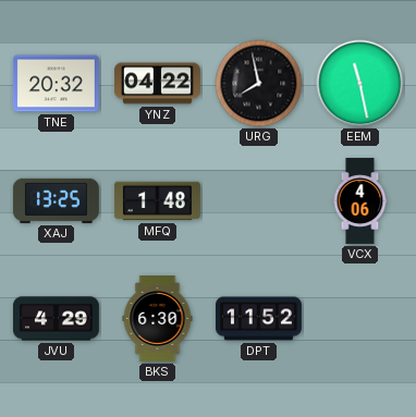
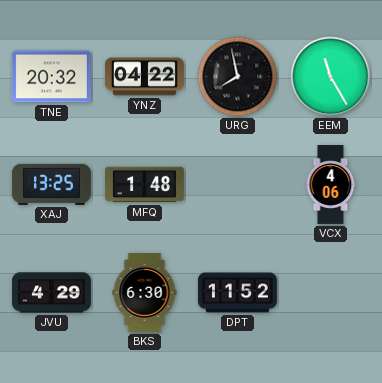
EEM: 11:28 -> 11:25 (331, 77)
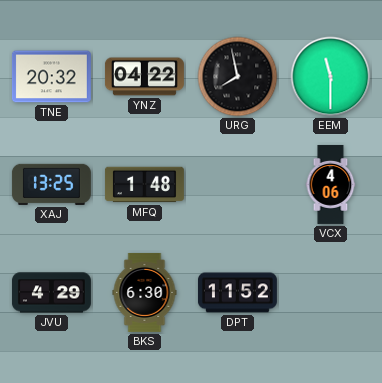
EEM: 11:25 -> 11:30 (331, 77)
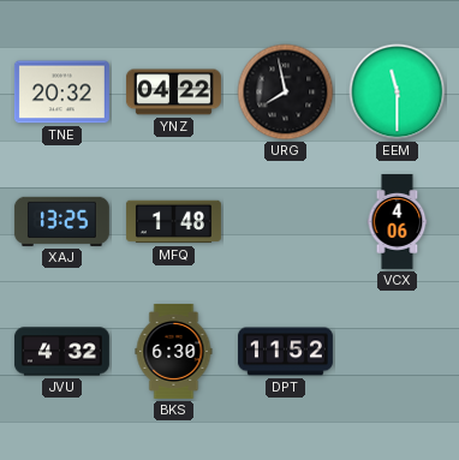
JVU: 4:29 -> 4:32 (61, 352)
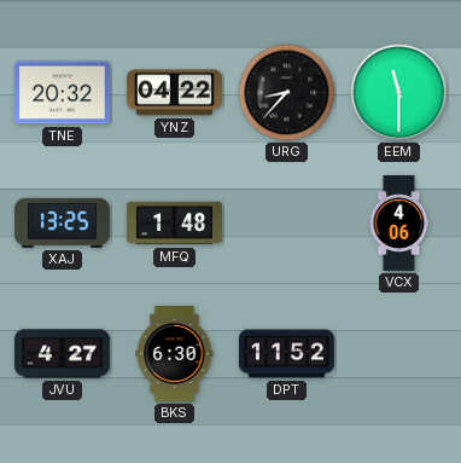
URG: 7:58 -> 8:37 (287, 93)
JVU: 4:32 -> 4:27 (62, 354)
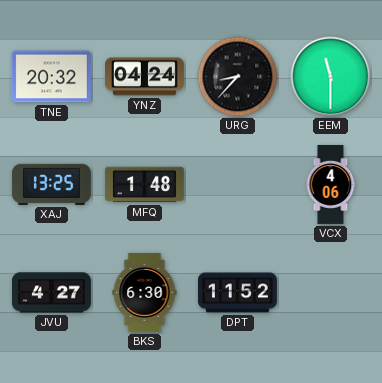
YNZ: 04:22 -> 04:24 (144, 77)
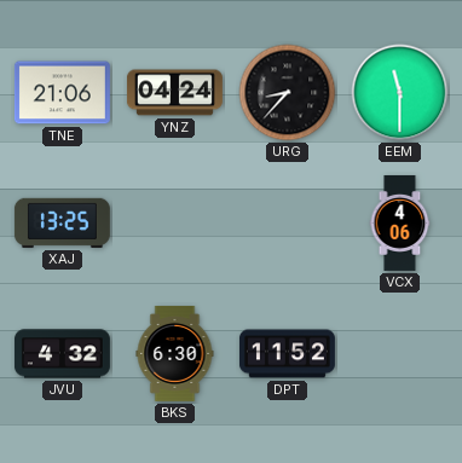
TNE: 20:32 -> 21:06 (62, 93)
MFQ: 1:48 -> none (144, 185)
JVU: 4:27 -> 4:32 (62, 354)
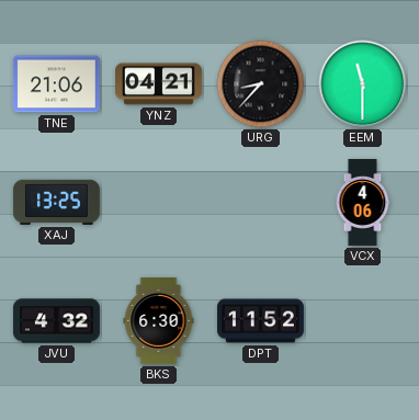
YNZ: 04:24 -> 04:21 (158, 84)
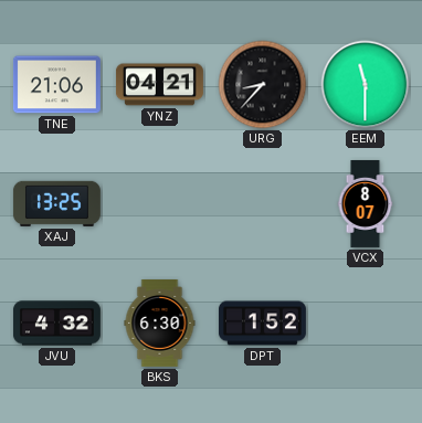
VCX: 4:06 -> 8:07 (366, 203)
DPT: 11:52 -> 1:52 (262, 324)
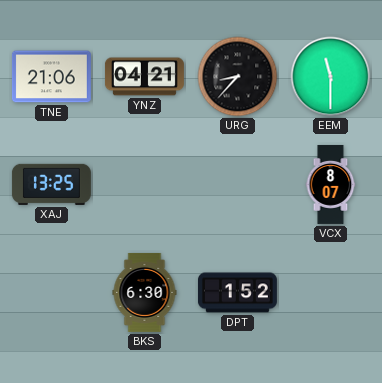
JVU: 4:32 -> none (56, 324)
